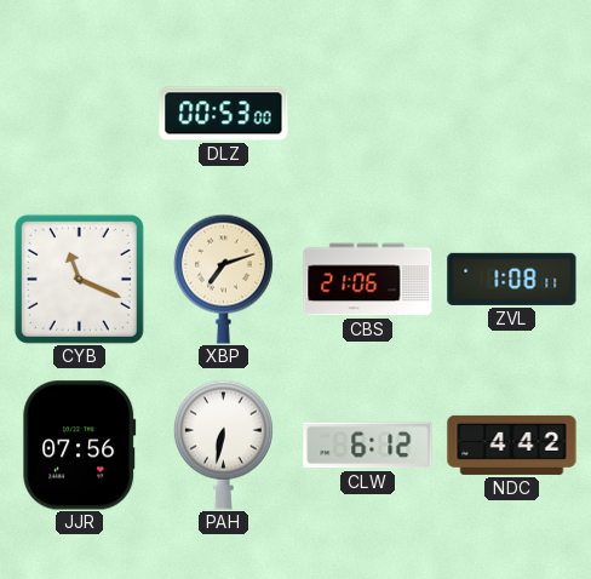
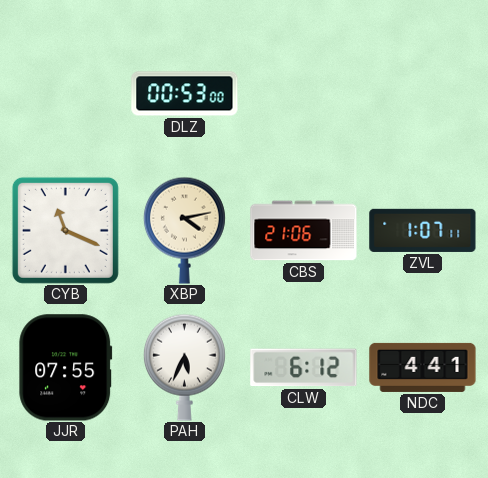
XBP: 7:12 -> 4:13 (184, 230)
ZVL: 1:08 -> 1:07 (423, 230)
JJR: 07:56 -> 07:55 (66, 368)
PAH: 6:32 -> 5:34 (184, 367)
NDC: 4:42 -> 4:41 (423, 367)
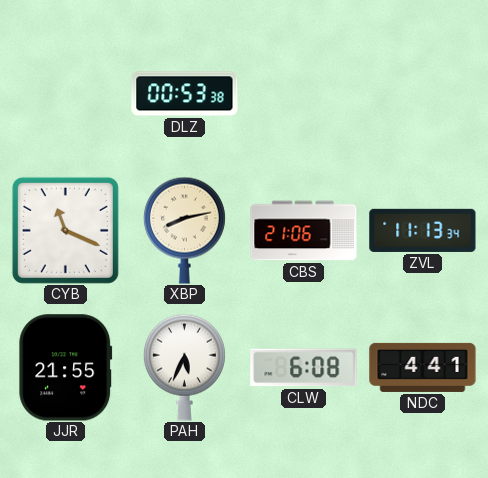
DLZ: 00:53:00 -> 00:53:38 (185, 94)
XBP: 4:13 -> 8:13 (184, 230)
ZVL: 1:07 -> 11:13 (423, 230)
JJR: 07:55 -> 21:55 (66, 368)
CLW: 6:12 -> 6:08 (304, 368)
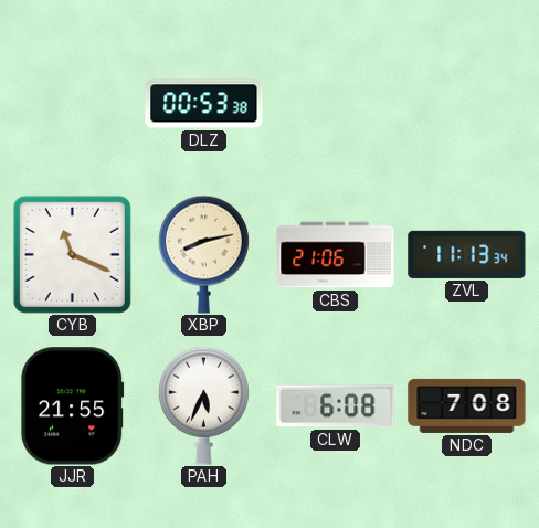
NDC: 4:41 -> 7:08 (467, 405)
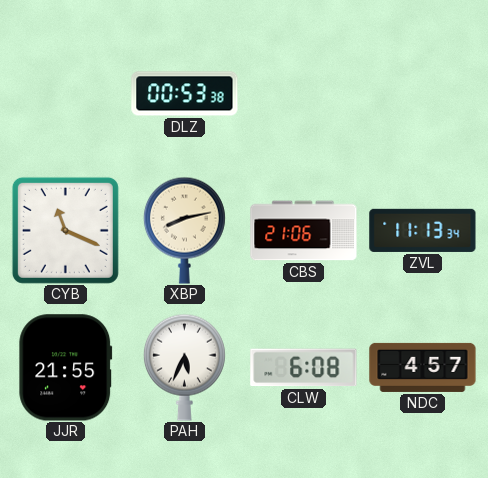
NDC: 7:08 -> 4:57 (423, 367)
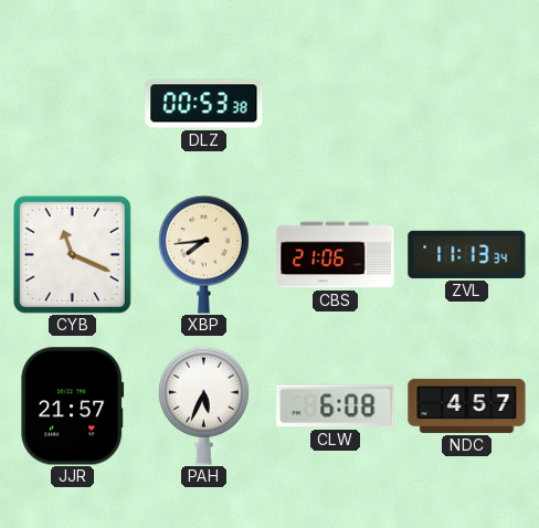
XBP: 8:13 -> 7:44 (203, 254)
JJR: 21:55 -> 21:57 (73, 406)
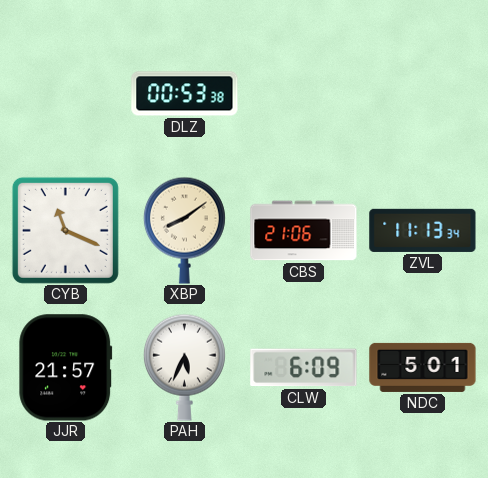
XBP: 7:44 -> 8:09 (184, 230)
CLW: 6:08 -> 6:09 (304, 368)
NDC: 4:57 -> 5:01 (423, 367)
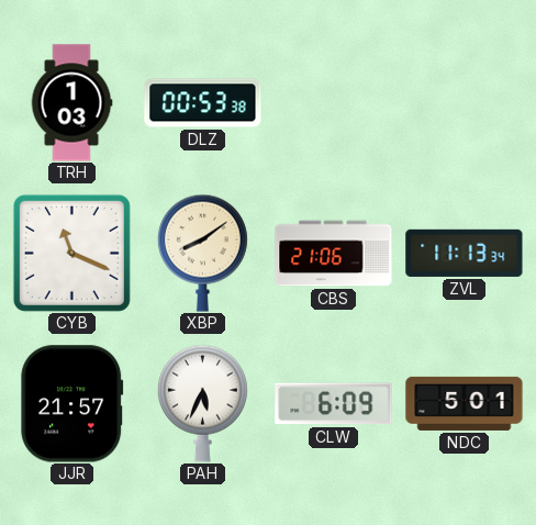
TRH: none -> 1:03 (71, 103)
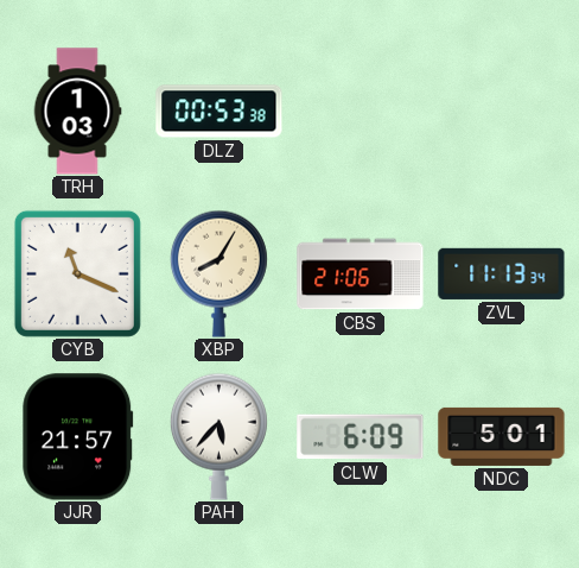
XBP: 8:09 -> 8:05 (218, 273)
PAH: 5:34 -> 5:37 (218, 436)
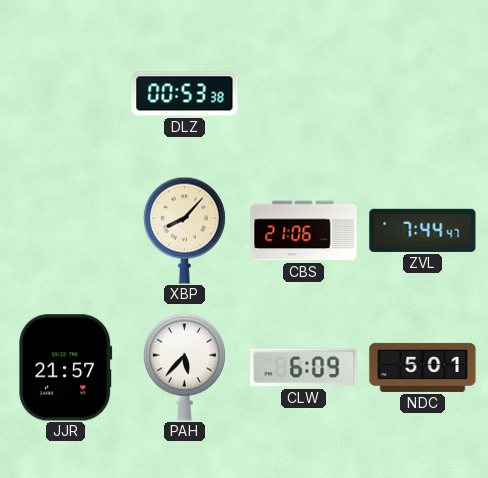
TRH: 1:03 -> none (77, 112)
CYB: 11:19 -> none (77, 273)
XBP: 8:05 -> 8:07 (184, 230)
ZVL: 11:13 -> 7:44 (423, 230)
